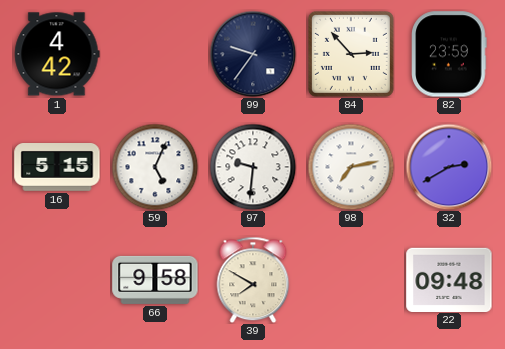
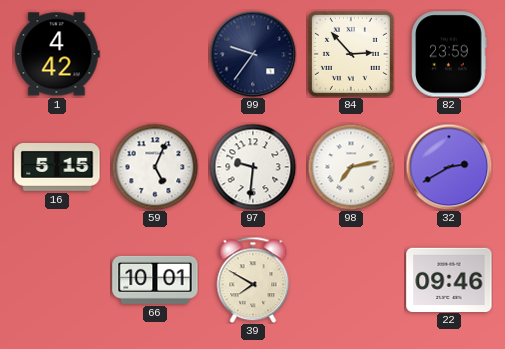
66: 9:58 -> 10:01 (155, 280)
22: 09:48 -> 09:46 (449, 279)
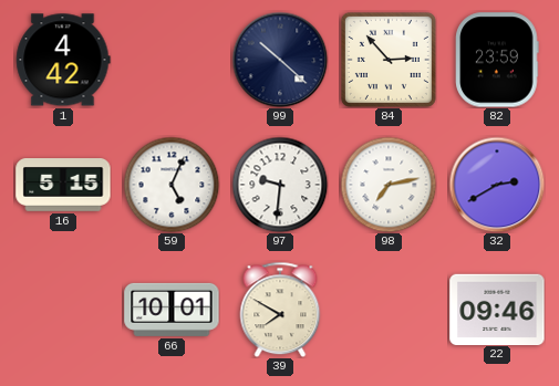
99: 9:36 -> 10:22 (280, 60)
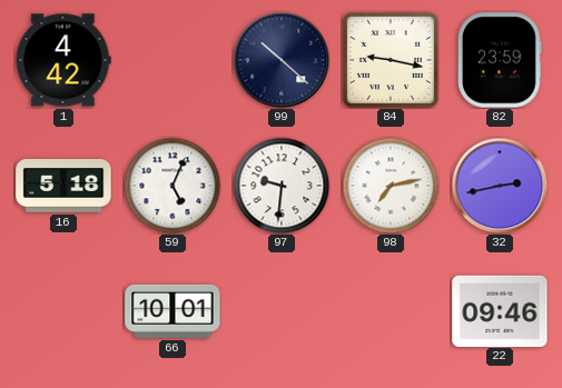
84: 2:53 -> 9:17 (391, 60)
16: 5:15 -> 5:18 (63, 187)
32: 2:40 -> 2:43 (500, 186)
39: 7:50 -> none (280, 310)
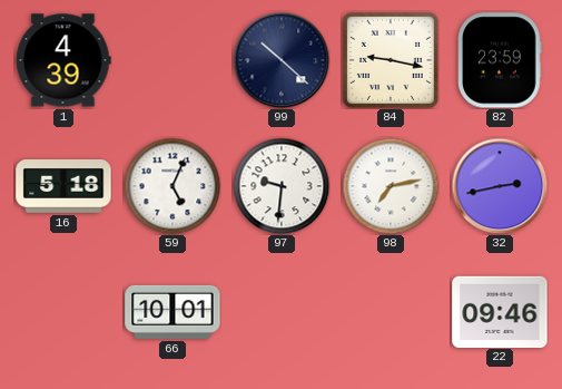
1: 4:42 -> 4:39 (63, 60)
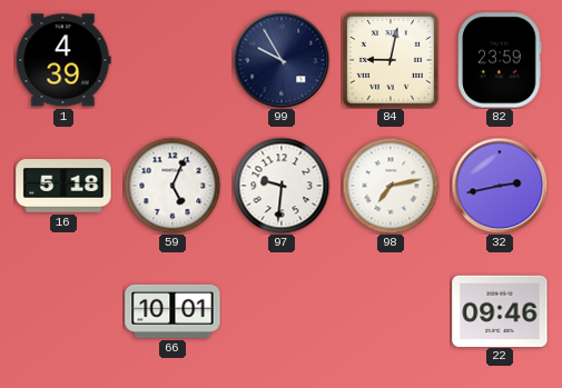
99: 10:22 -> 9:55 (282, 60)
84: 9:17 -> 9:02 (391, 60)
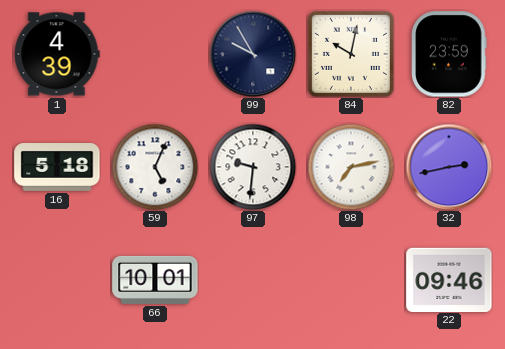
84: 9:02 -> 10:02 (351, 54)
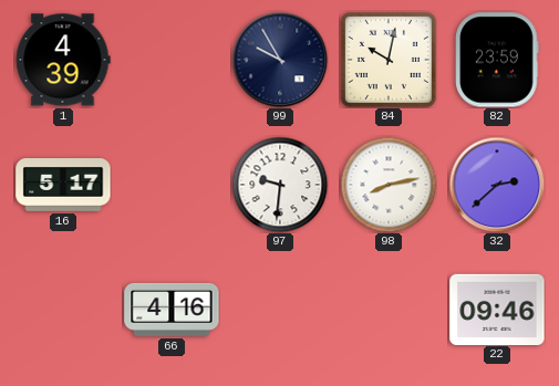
16: 5:18 -> 5:17 (63, 186)
59: 5:04 -> none (155, 167)
98: 7:13 -> 8:13 (389, 185)
32: 2:43 -> 2:38 (497, 185)
66: 10:01 -> 4:16 (172, 310)
